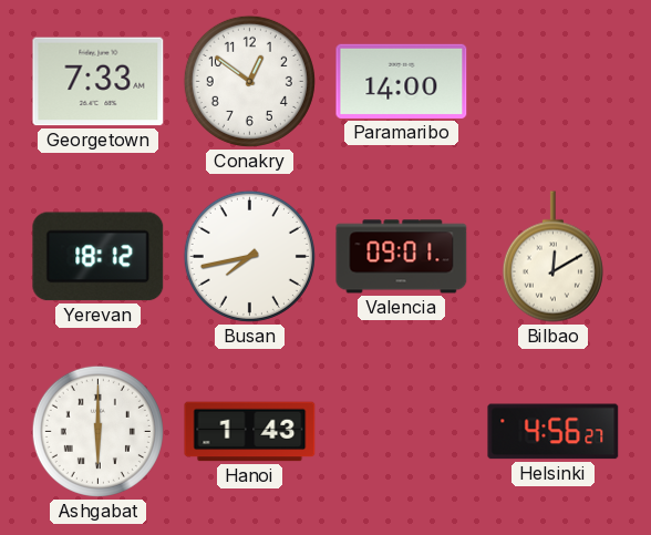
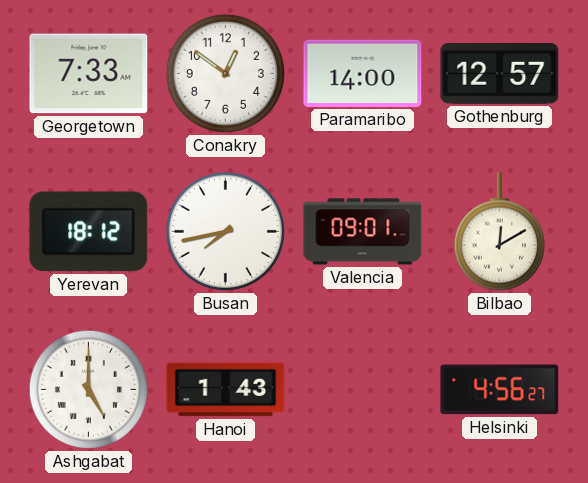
Gothenburg: none -> 12:57 (500, 74)
Ashgabat: 6:00 -> 5:00 (88, 389)
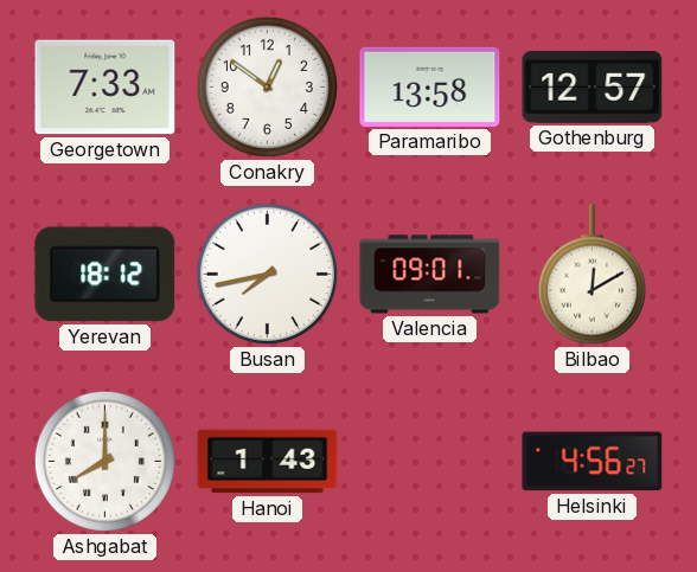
Paramaribo: 14:00 -> 13:58 (430, 86)
Ashgabat: 5:00 -> 8:00 (104, 461)
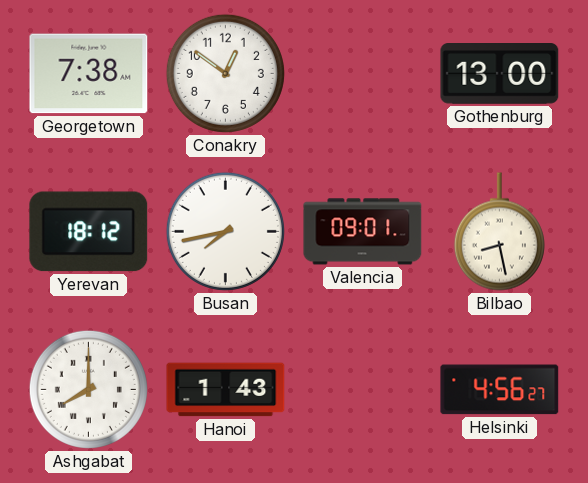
Georgetown: 7:33 -> 7:38 (89, 74)
Paramaribo: 13:58 -> none (430, 86)
Gothenburg: 12:57 -> 13:00 (500, 74)
Bilbao: 12:10 -> 8:28 (499, 232)
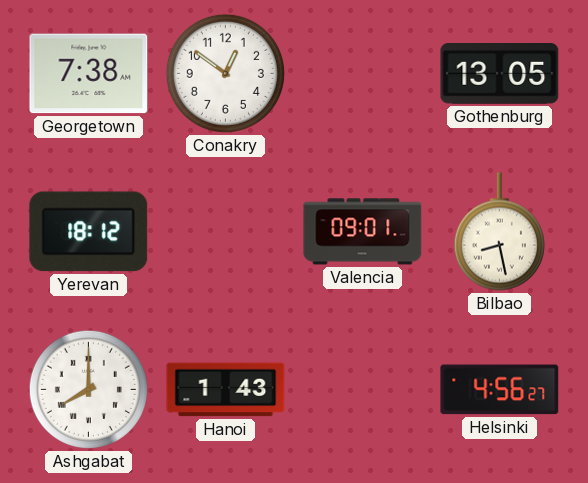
Gothenburg: 13:00 -> 13:05 (500, 74)
Busan: 7:43 -> none (225, 231)
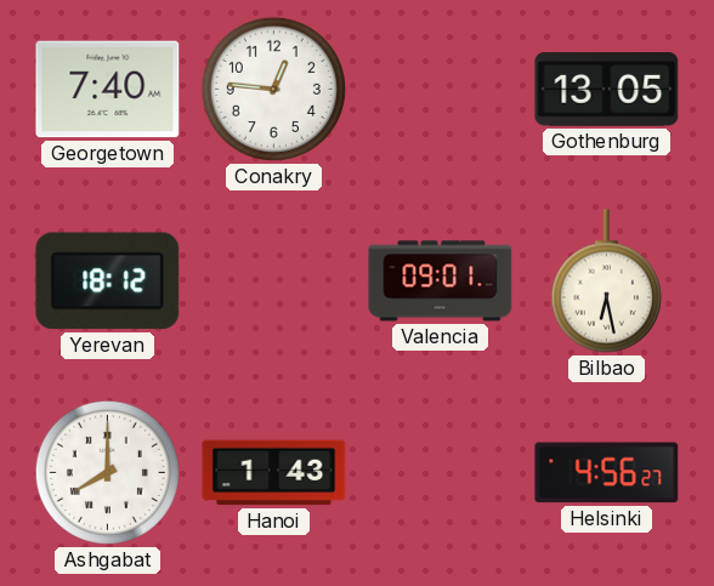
Georgetown: 7:38 -> 7:40 (108, 90)
Conakry: 12:51 -> 12:46 (273, 89)
Bilbao: 8:28 -> 6:28 (606, 281)
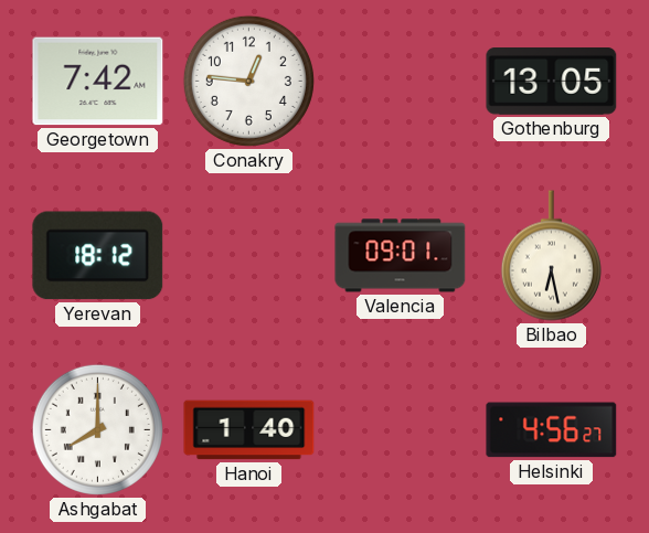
Georgetown: 7:40 -> 7:42 (98, 82)
Hanoi: 1:43 -> 1:40 (249, 430)
